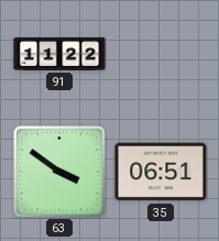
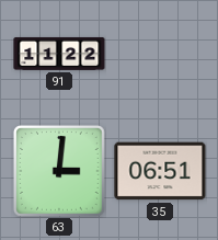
63: 3:51 -> 3:01 (59, 171)
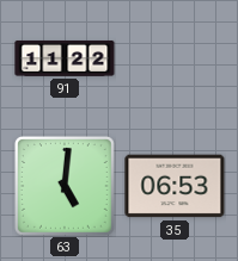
63: 3:01 -> 5:01 (65, 186)
35: 06:51 -> 06:53 (175, 186)
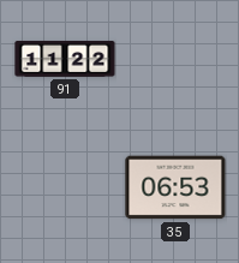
63: 5:01 -> none (65, 186)
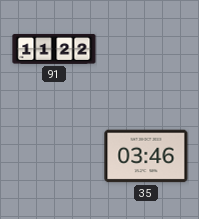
35: 06:53 -> 03:46 (146, 156)
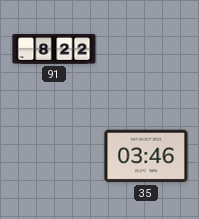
91: 11:22 -> 8:22 (54, 49)
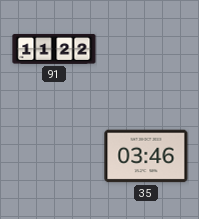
91: 8:22 -> 11:22 (54, 49)
